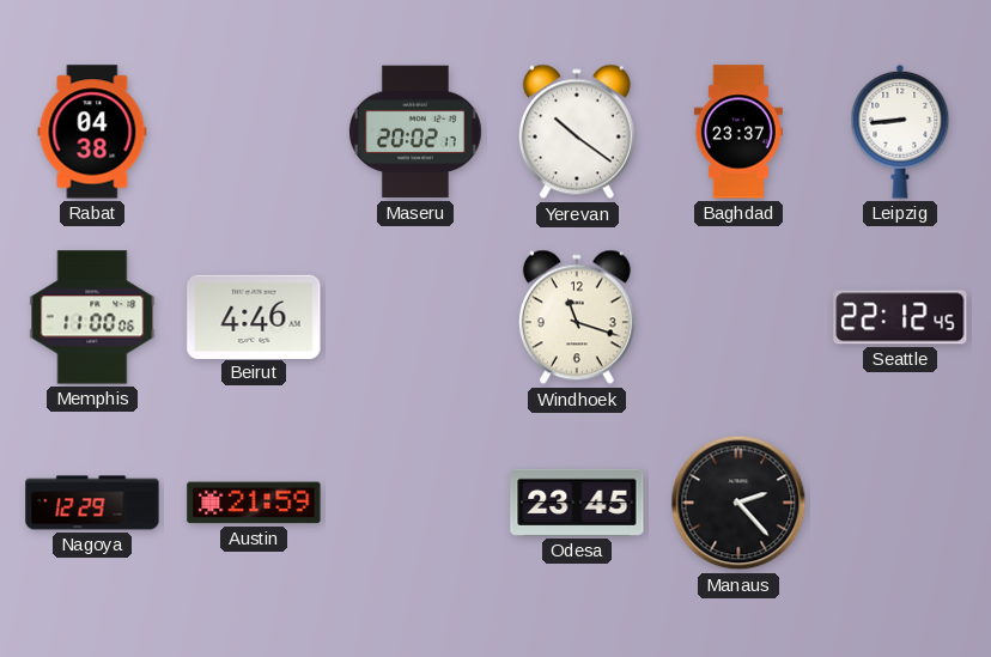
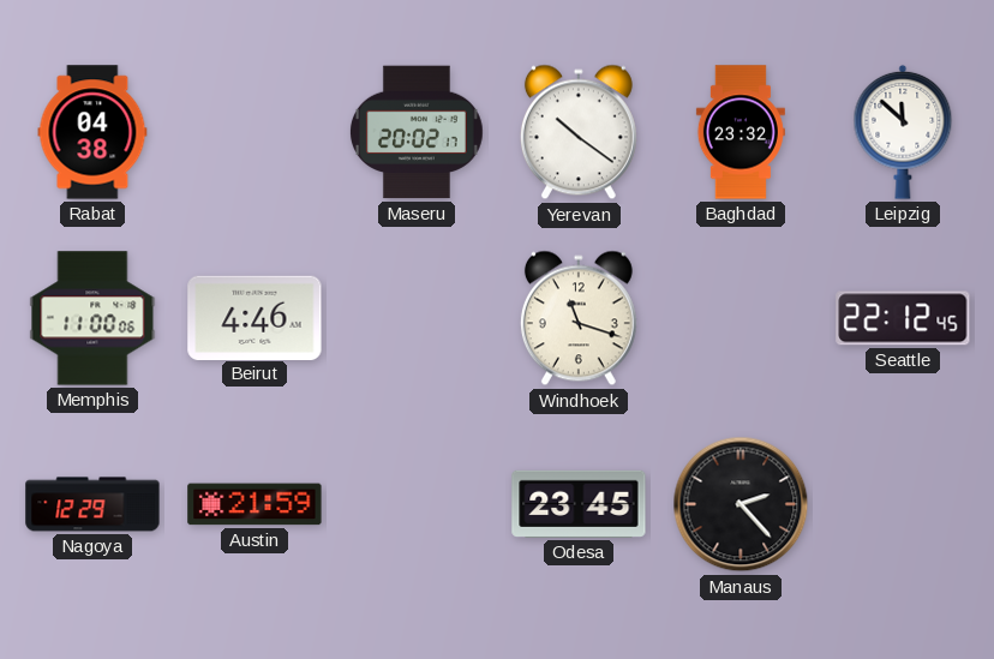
Baghdad: 23:37 -> 23:32 (741, 132)
Leipzig: 8:44 -> 11:52 (903, 132)
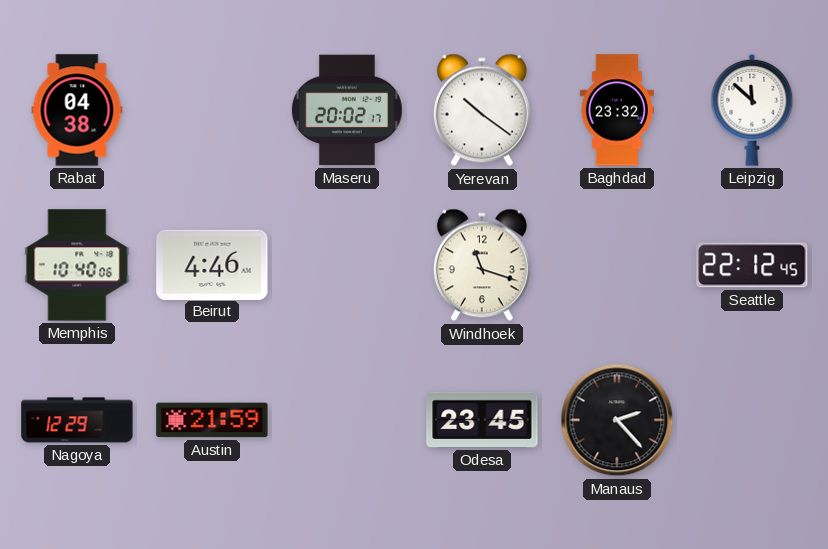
Memphis: 11:00 -> 10:40 (77, 265)
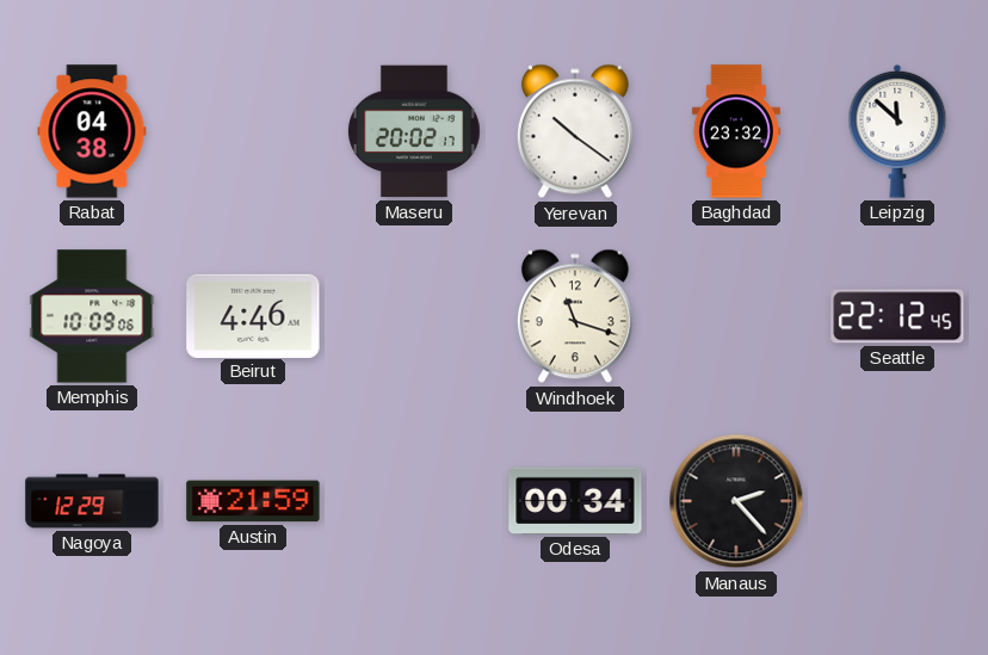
Memphis: 10:40 -> 10:09 (92, 316)
Odesa: 23:45 -> 00:34 (575, 501)
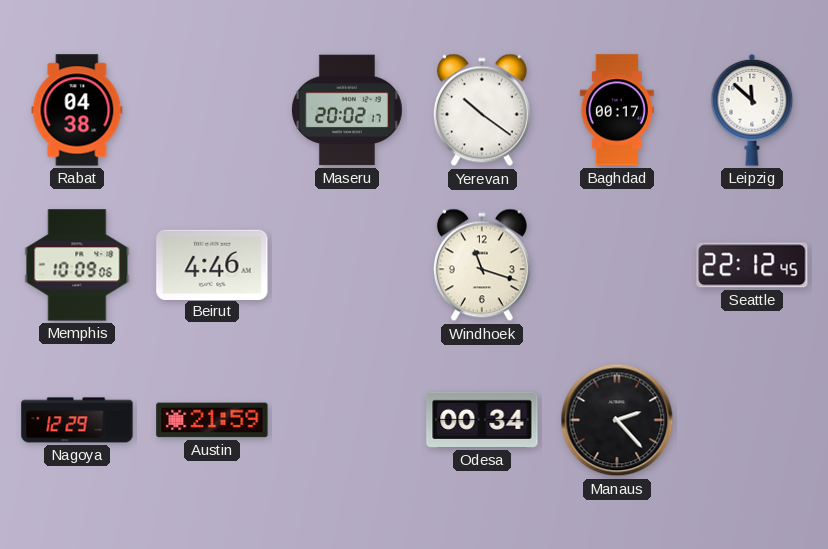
Baghdad: 23:32 -> 00:17 (617, 110)
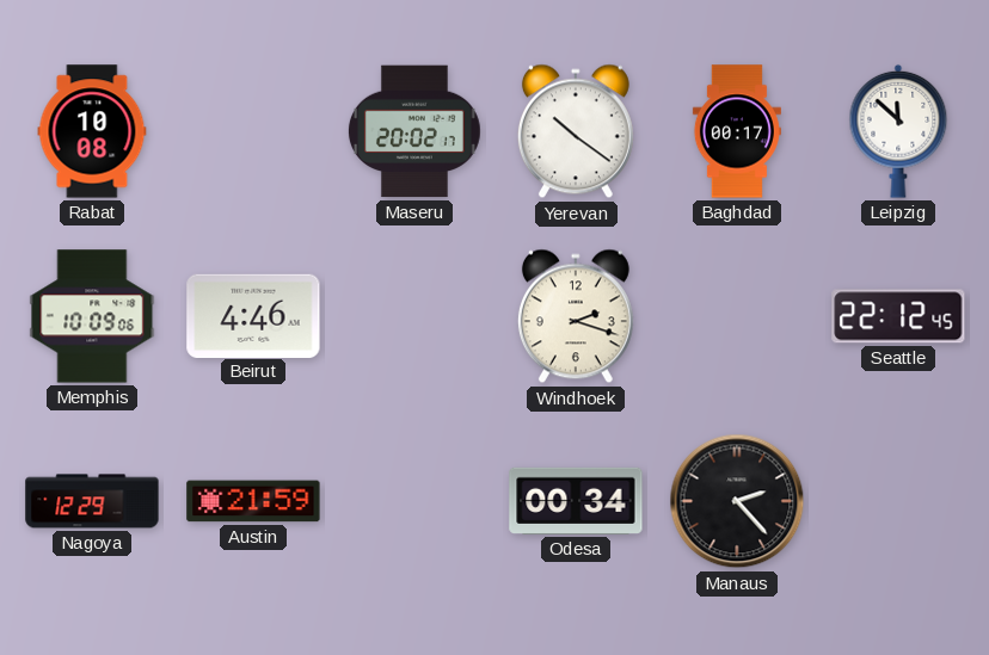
Rabat: 04:38 -> 10:08 (92, 131)
Windhoek: 11:18 -> 2:18 (576, 316)
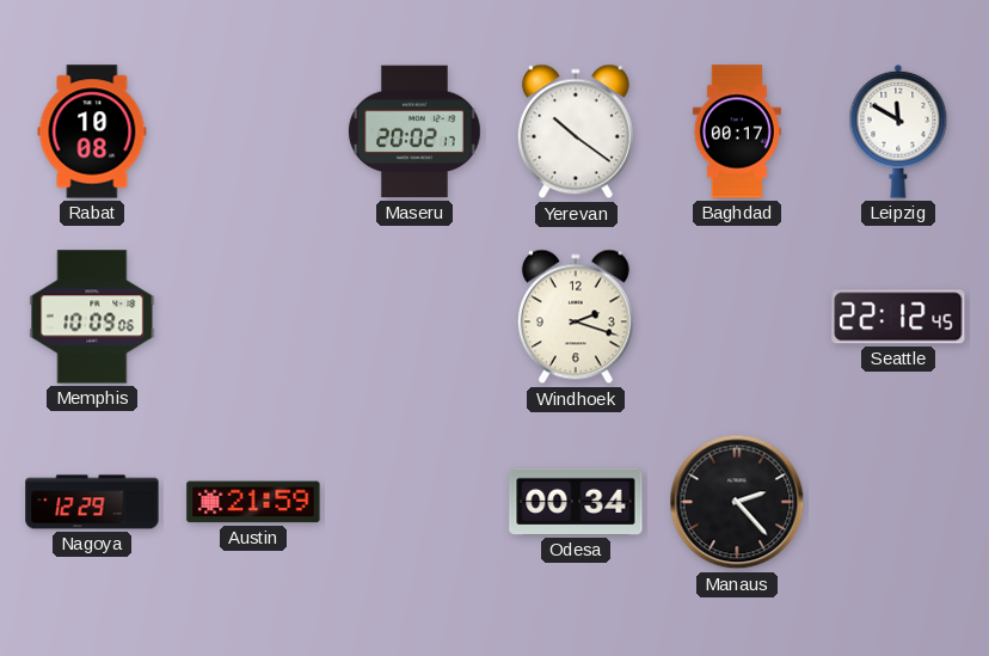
Leipzig: 11:52 -> 11:50 (898, 131)
Beirut: 4:46 -> none (253, 315)
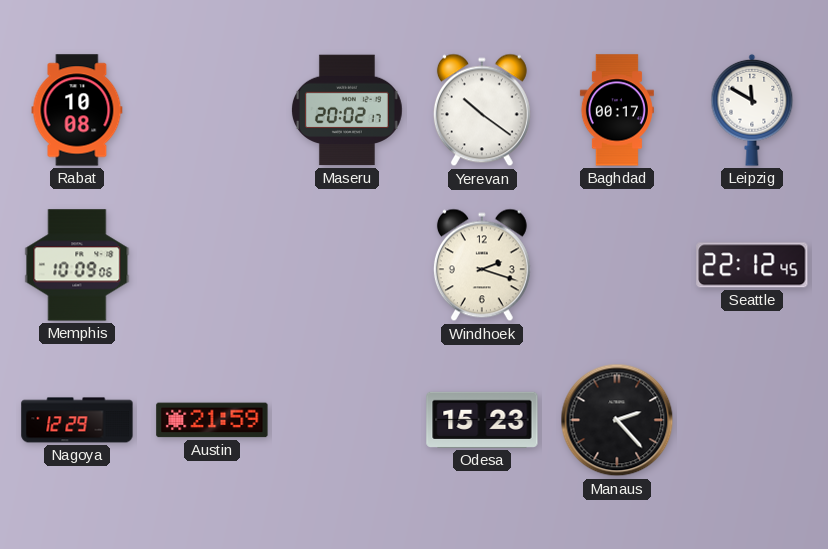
Odesa: 00:34 -> 15:23 (482, 420)
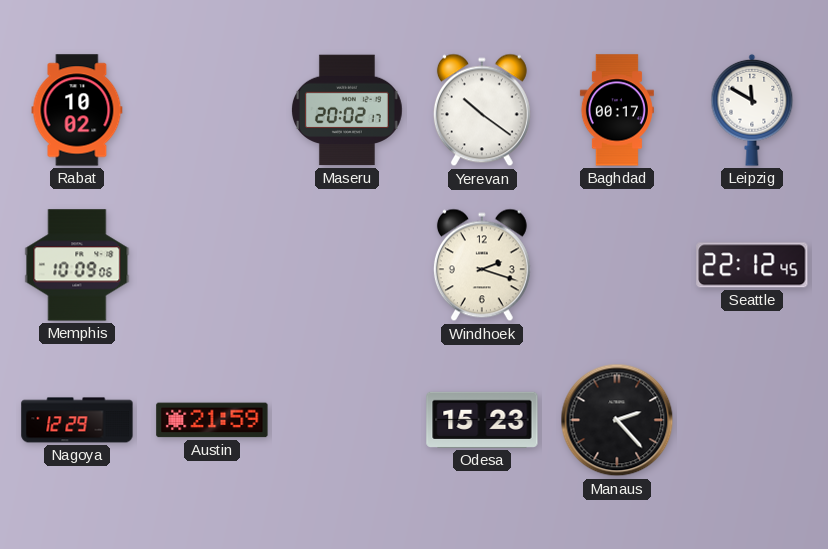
Rabat: 10:08 -> 10:02 (77, 110)
